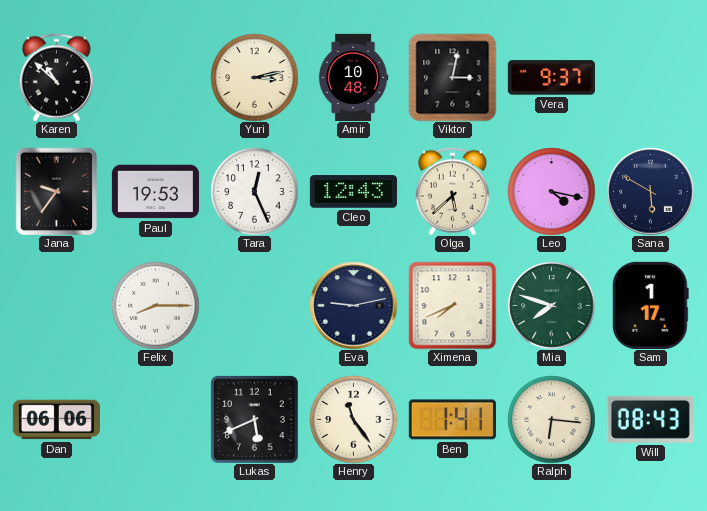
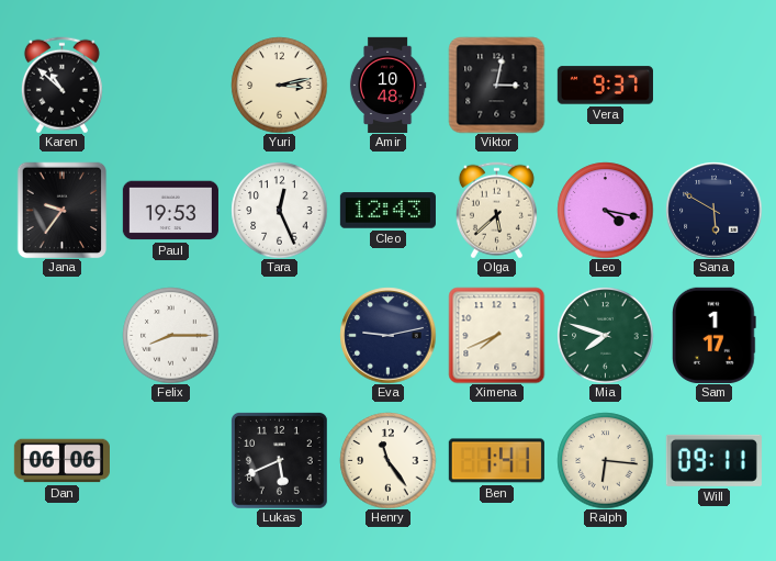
Will: 08:43 -> 09:11 (713, 460)
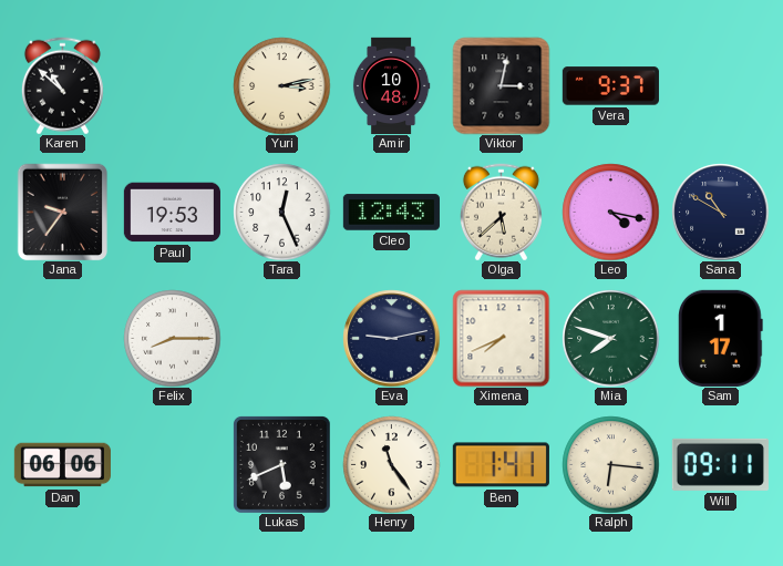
Sana: 5:50 -> 10:50 (720, 212)
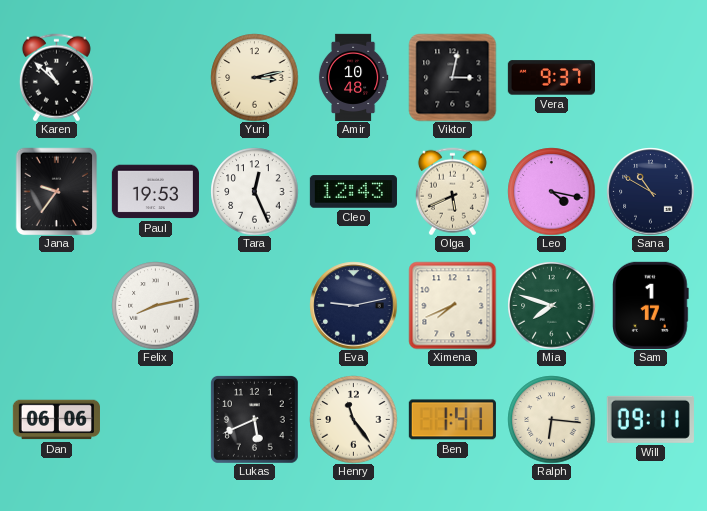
Olga: 5:38 -> 5:41 (452, 191)
Felix: 8:15 -> 8:13 (155, 305)
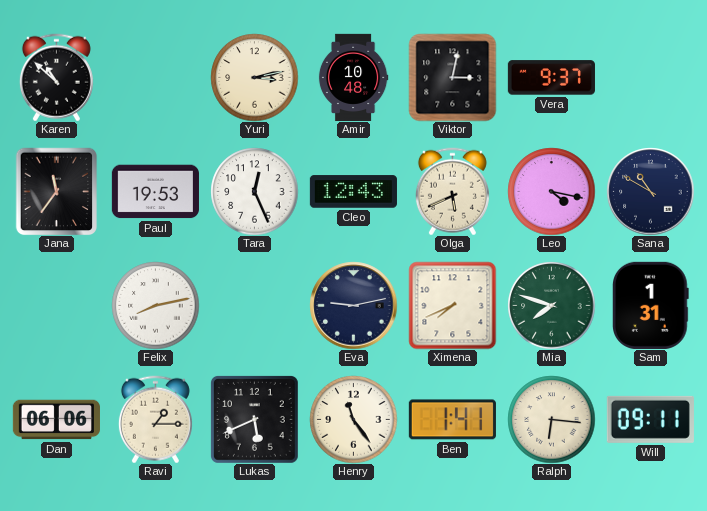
Jana: 9:36 -> 11:36 (57, 191)
Sam: 1:17 -> 1:31 (651, 305)
Ravi: none -> 1:15 (155, 419)
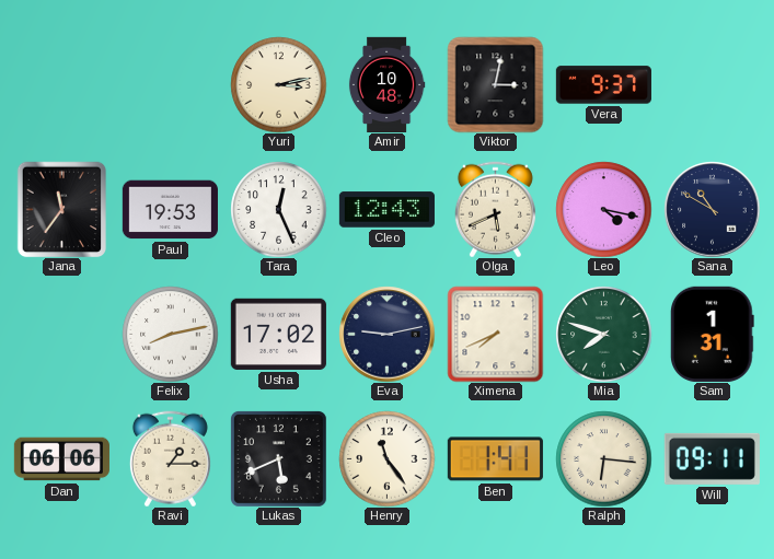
Karen: 10:52 -> none (56, 77)
Usha: none -> 17:02 (278, 334)
